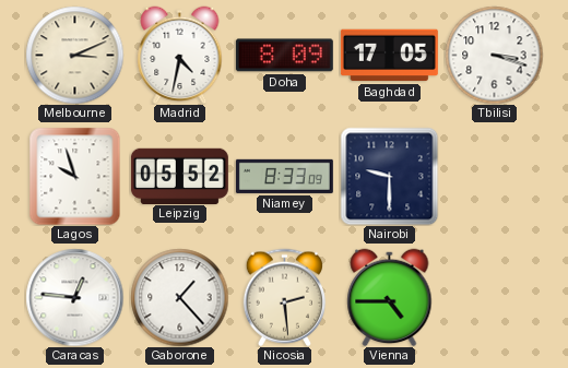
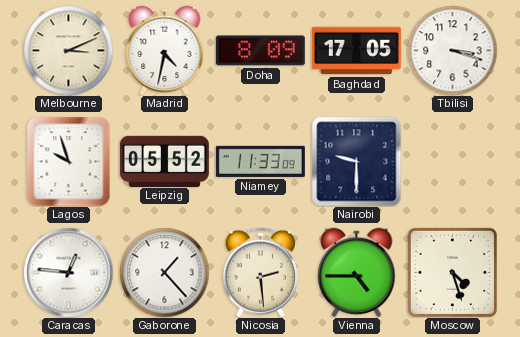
Niamey: 8:33 -> 11:33 (260, 161)
Moscow: none -> 4:27 (452, 272)
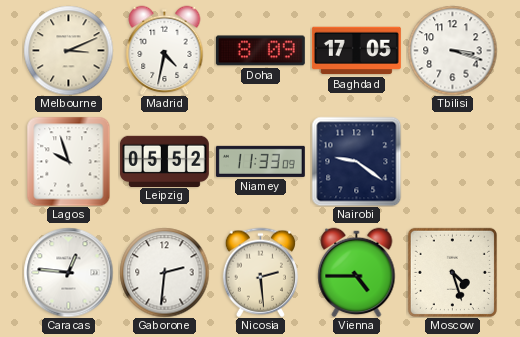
Nairobi: 9:30 -> 9:21 (356, 161)
Gaborone: 1:23 -> 2:31 (164, 272)
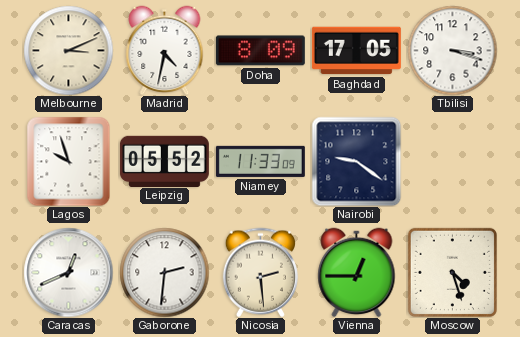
Caracas: 12:46 -> 12:41 (68, 272)
Vienna: 4:45 -> 12:45 (357, 272)
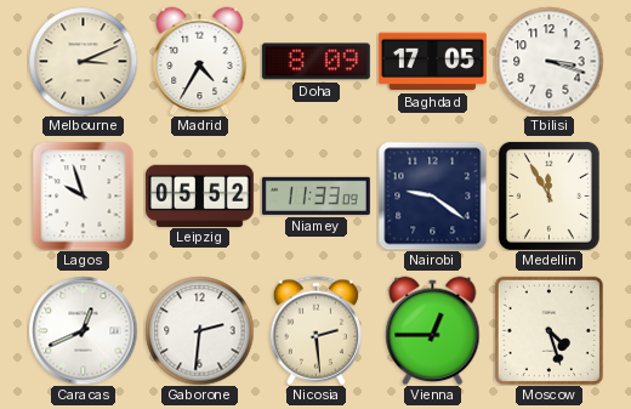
Madrid: 4:32 -> 4:35 (200, 61)
Medellin: none -> 11:55 (548, 195)
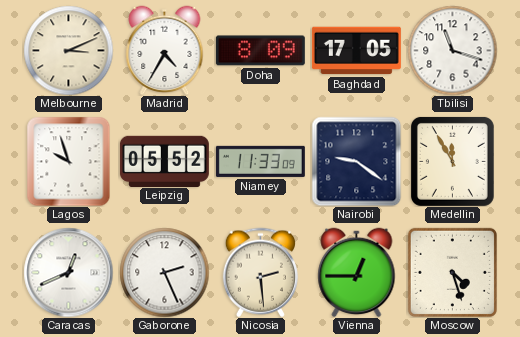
Tbilisi: 3:18 -> 11:18 (452, 50)
Gaborone: 2:31 -> 2:26 (164, 272)
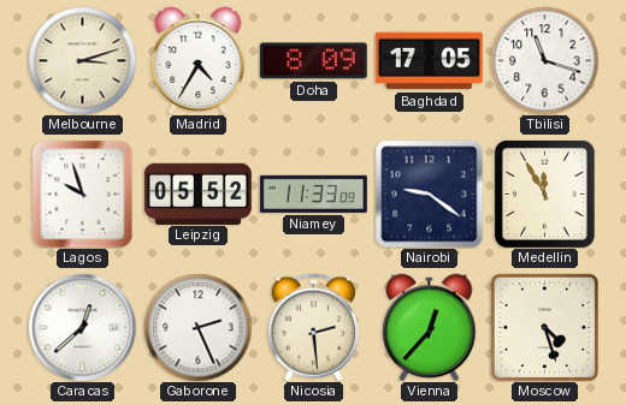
Melbourne: 3:11 -> 3:12 (82, 60)
Caracas: 12:41 -> 12:38 (82, 327)
Vienna: 12:45 -> 12:37 (430, 327)
